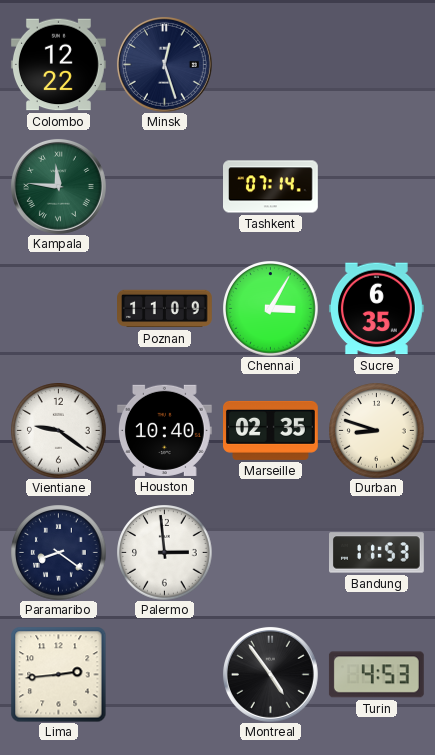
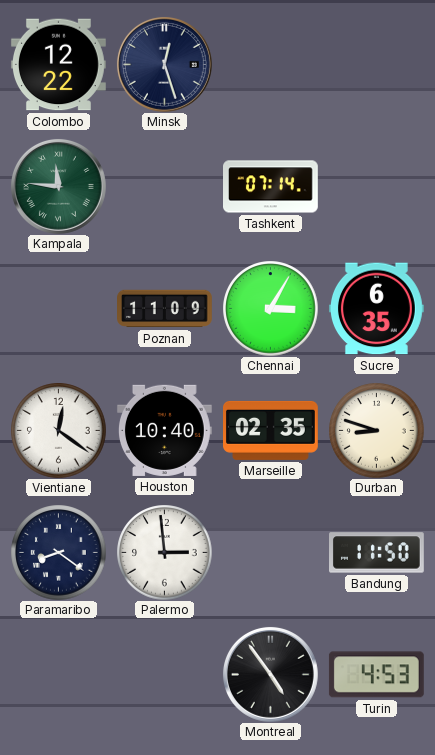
Vientiane: 9:21 -> 12:21 (58, 430)
Bandung: 11:53 -> 11:50 (377, 553)
Lima: 2:44 -> none (58, 674)
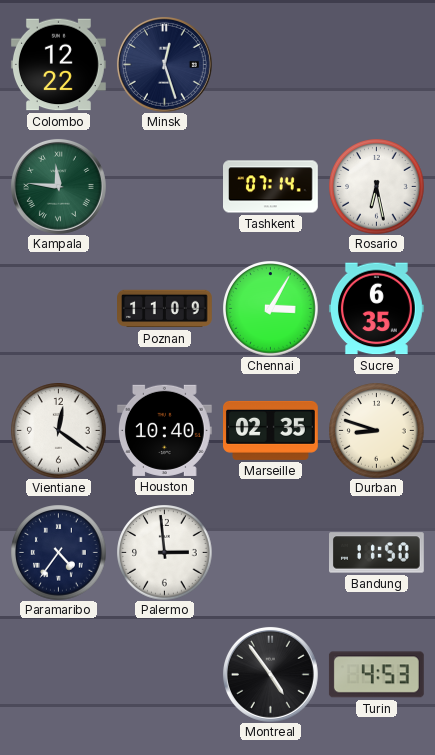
Rosario: none -> 6:28 (376, 186)
Paramaribo: 8:21 -> 4:36 (58, 552)
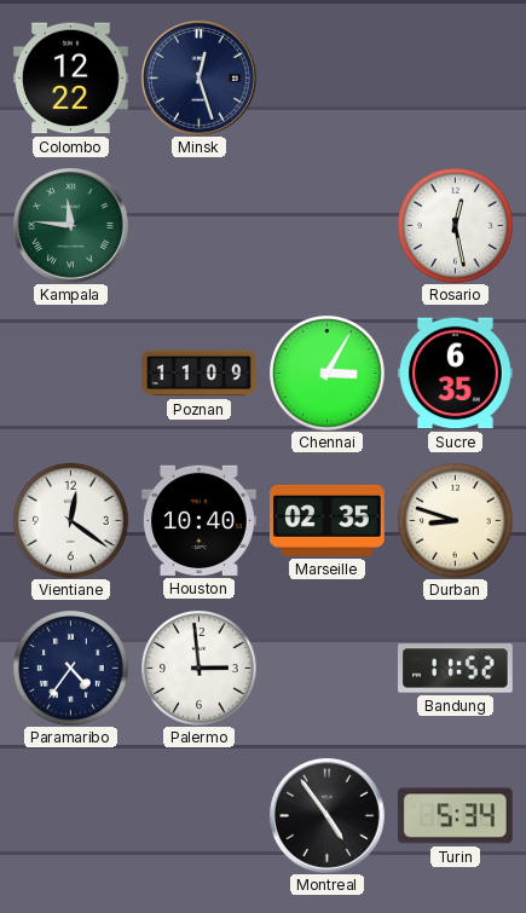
Tashkent: 07:14 -> none (271, 187)
Rosario: 6:28 -> 12:28 (455, 225)
Bandung: 11:50 -> 11:52 (456, 669)
Turin: 4:53 -> 5:34 (455, 816)
